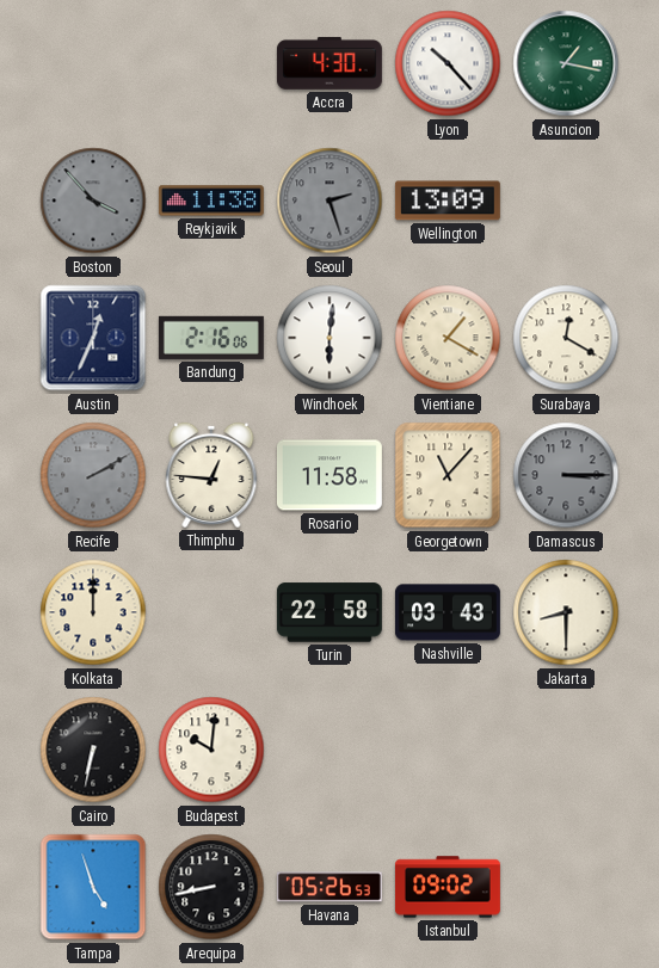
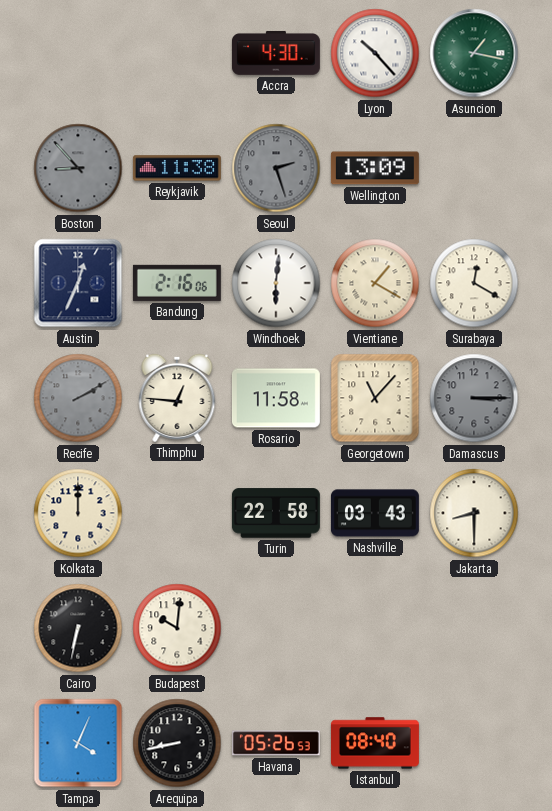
Boston: 3:53 -> 8:53 (78, 168)
Tampa: 4:57 -> 4:04 (78, 743)
Istanbul: 09:02 -> 08:40 (375, 743)
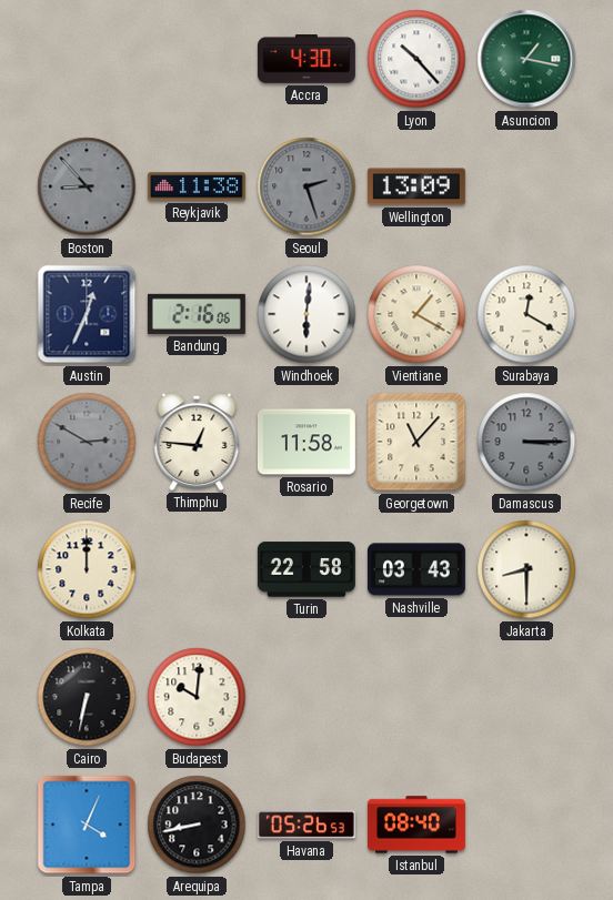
Recife: 2:10 -> 2:50 (87, 442)
